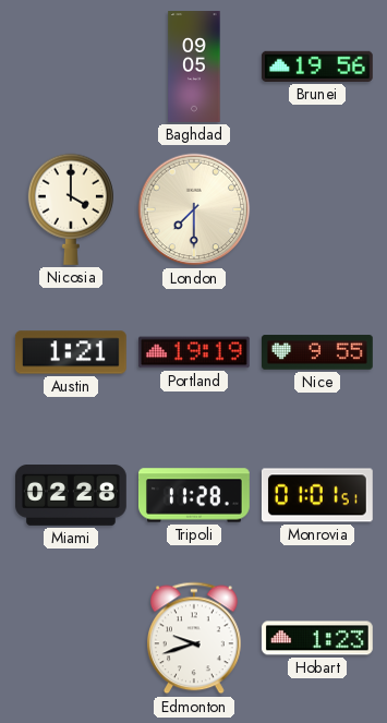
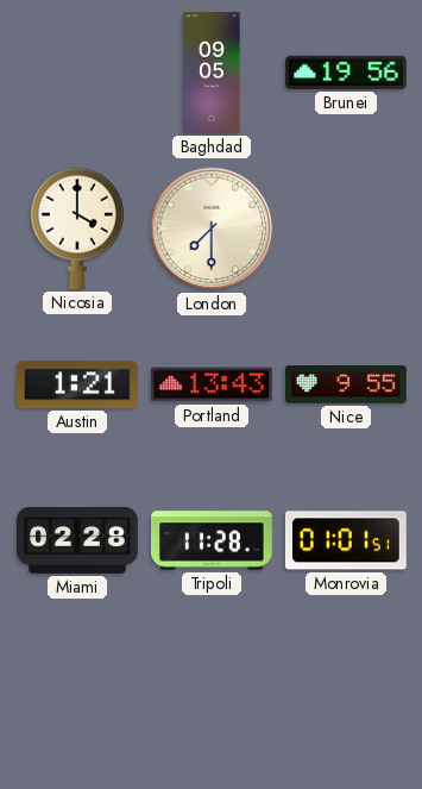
Portland: 19:19 -> 13:43 (212, 384)
Edmonton: 9:42 -> none (194, 638)
Hobart: 1:23 -> none (317, 638)
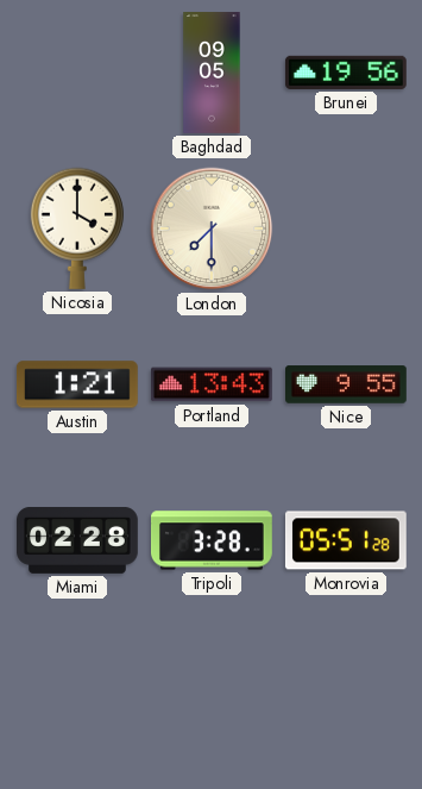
Tripoli: 11:28 -> 3:28 (213, 540)
Monrovia: 01:01 -> 05:51 (346, 540)
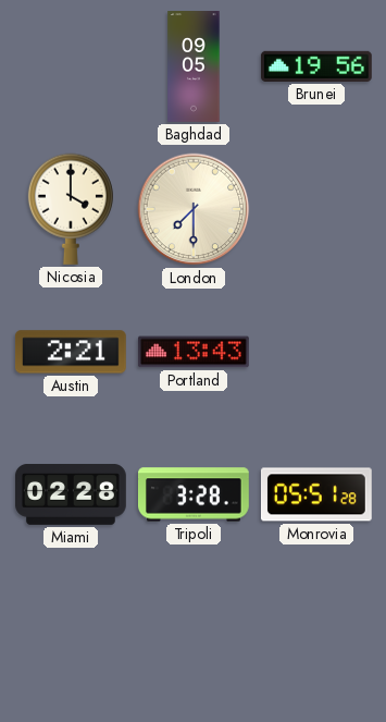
Austin: 1:21 -> 2:21 (71, 352)
Nice: 9:55 -> none (347, 384)
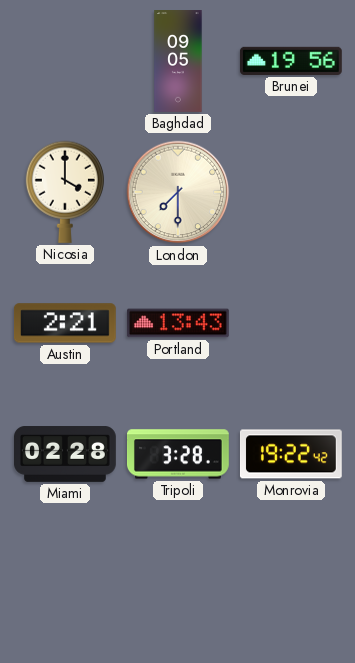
Monrovia: 05:51 -> 19:22 (291, 454)
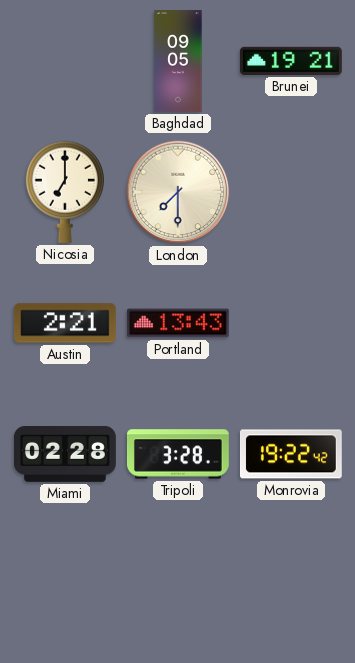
Brunei: 19:56 -> 19:21 (291, 61)
Nicosia: 4:00 -> 7:00 (65, 192)
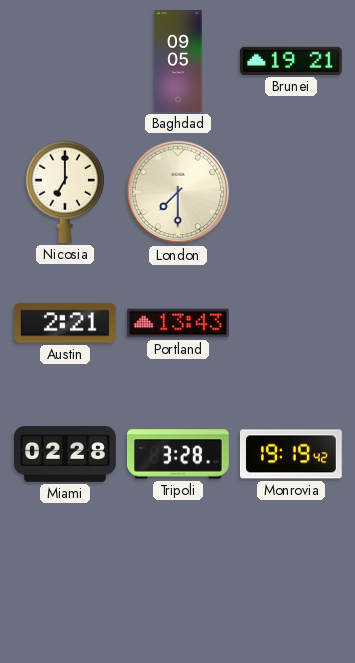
Monrovia: 19:22 -> 19:19 (291, 454)
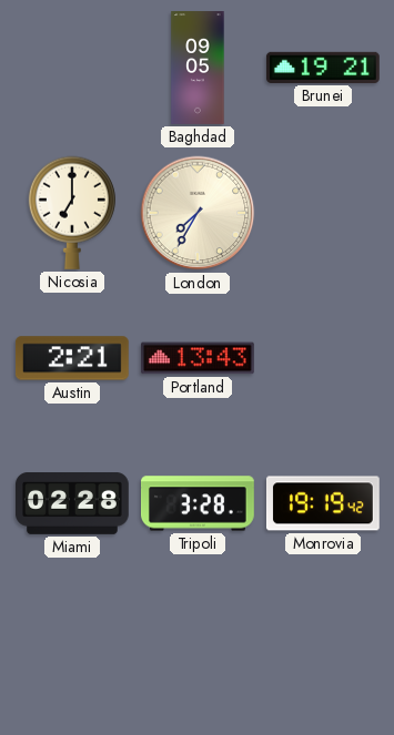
London: 7:30 -> 7:35 (198, 213)
